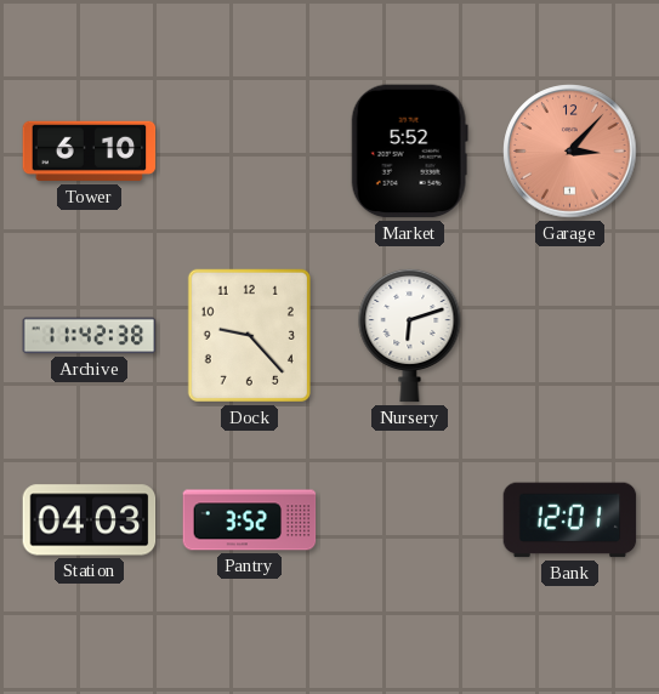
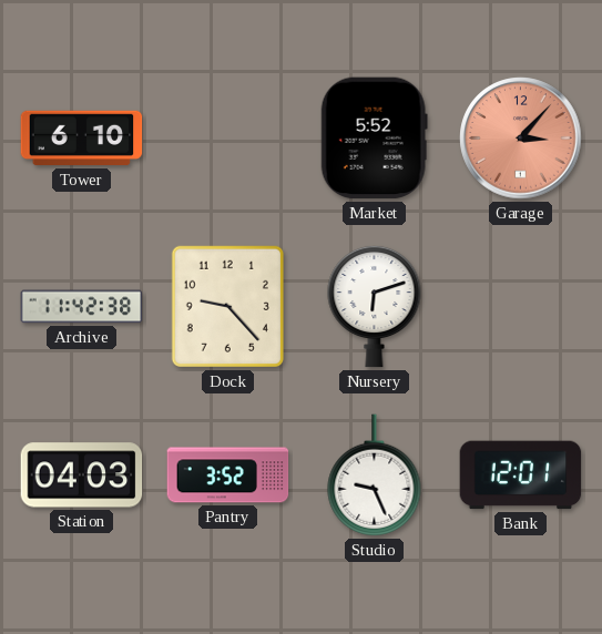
Studio: none -> 9:26 (375, 475)
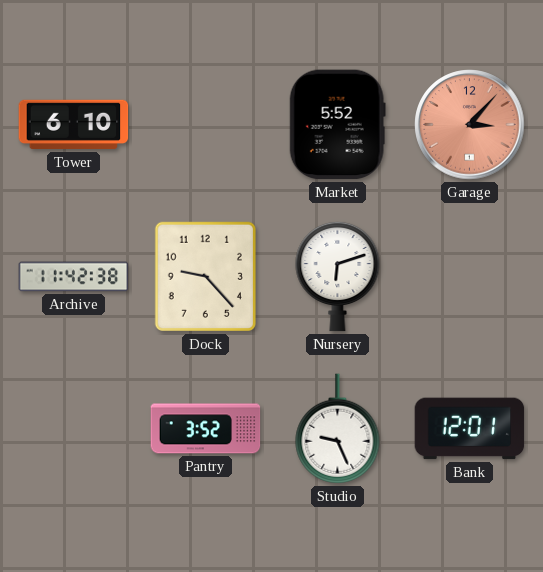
Station: 04:03 -> none (82, 475)
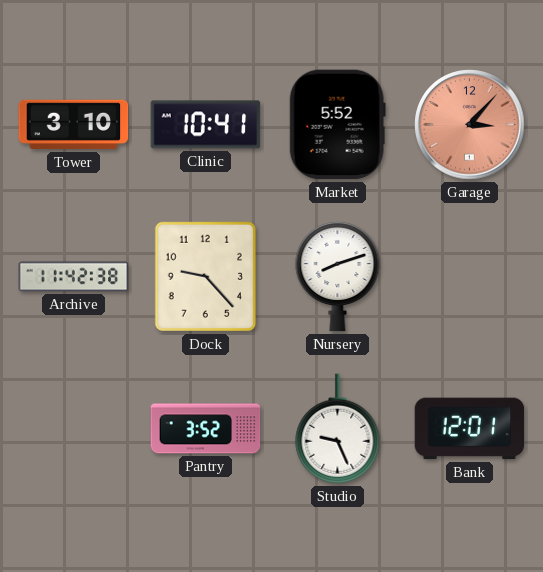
Tower: 6:10 -> 3:10 (74, 125)
Clinic: none -> 10:41 (206, 125)
Nursery: 6:12 -> 8:12 (338, 276)
